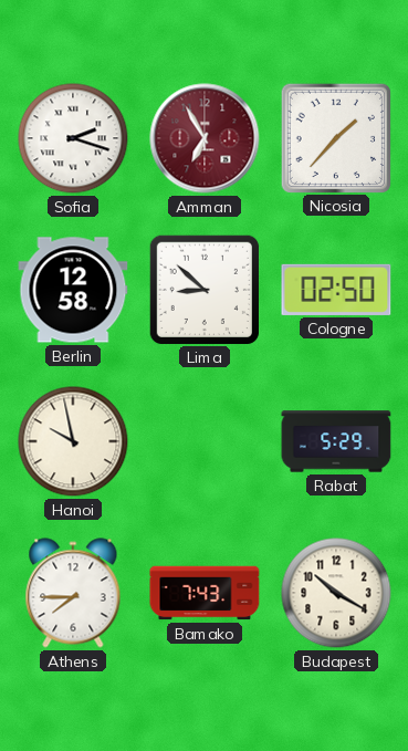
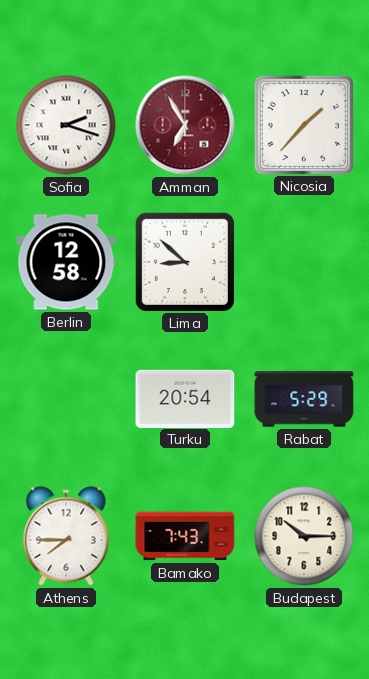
Cologne: 02:50 -> none (336, 290)
Hanoi: 9:58 -> none (73, 441)
Turku: none -> 20:54 (185, 398)
Budapest: 10:20 -> 10:15 (304, 536)
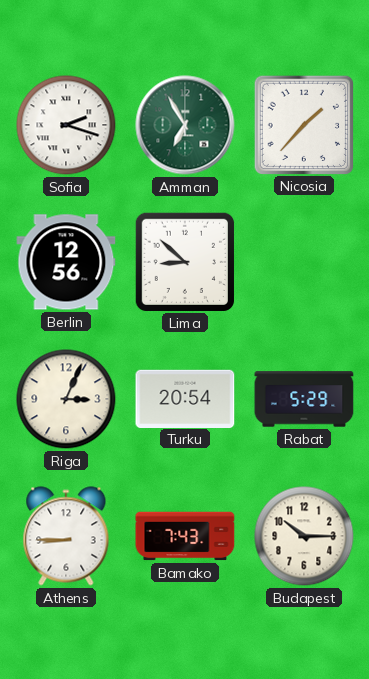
Amman dial: burgundy -> green (185, 125)
Berlin: 12:58 -> 12:56 (66, 262)
Riga: none -> 3:04 (66, 399)
Athens: 7:45 -> 8:45 (66, 536)
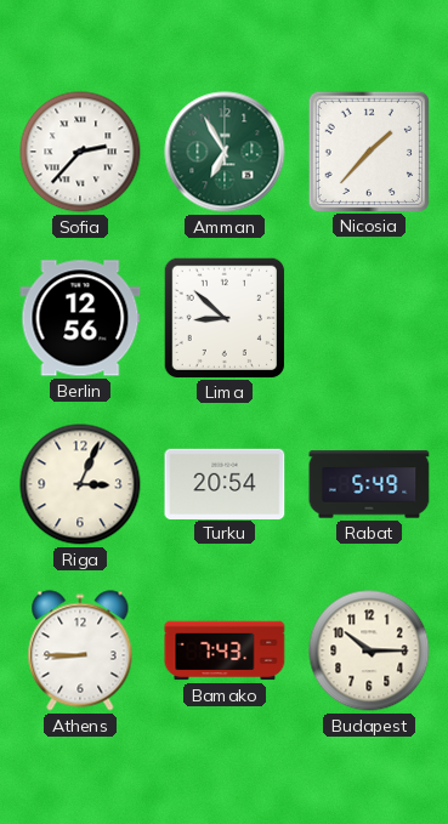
Sofia: 2:18 -> 2:37 (80, 152)
Rabat: 5:29 -> 5:49 (369, 484)
